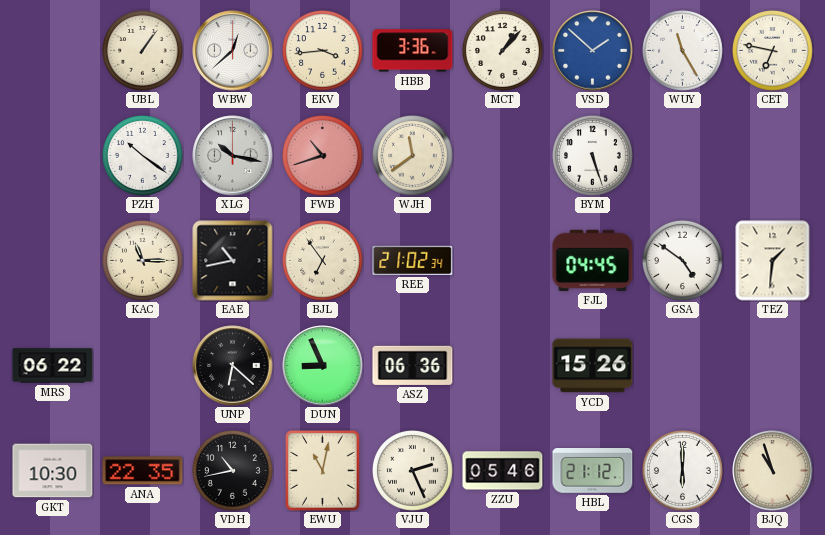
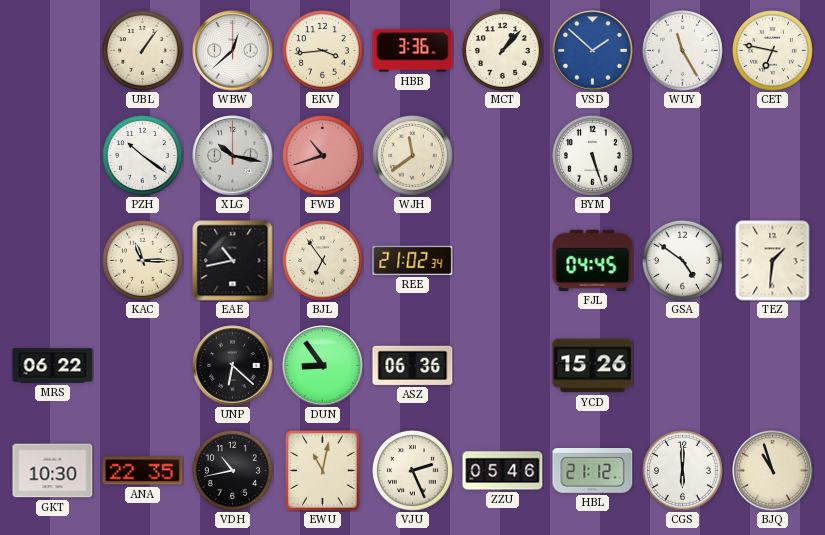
DUN: 8:56 -> 8:54 (323, 366)
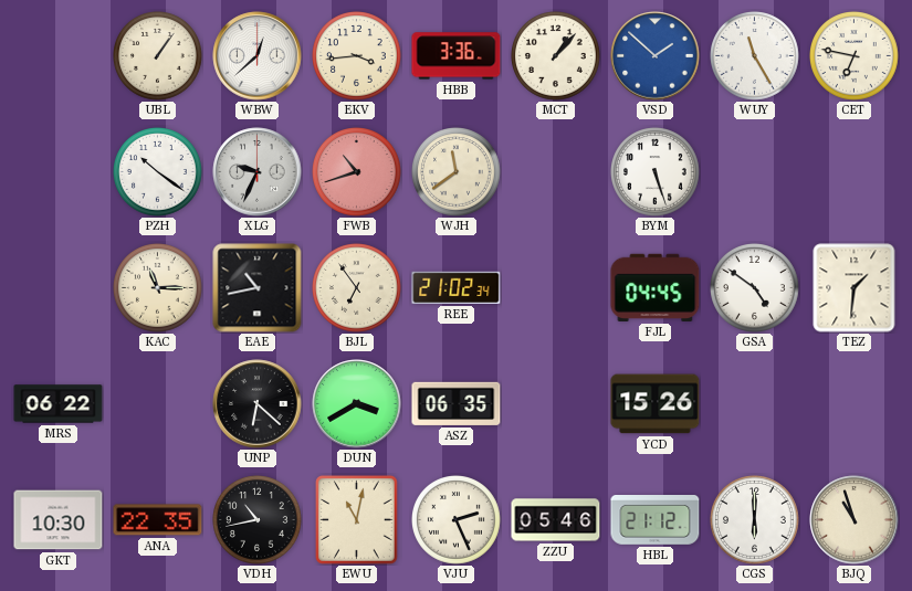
XLG: 10:17 -> 9:34 (258, 172)
DUN: 8:54 -> 3:40 (357, 404)
ASZ: 06:36 -> 06:35 (457, 403)
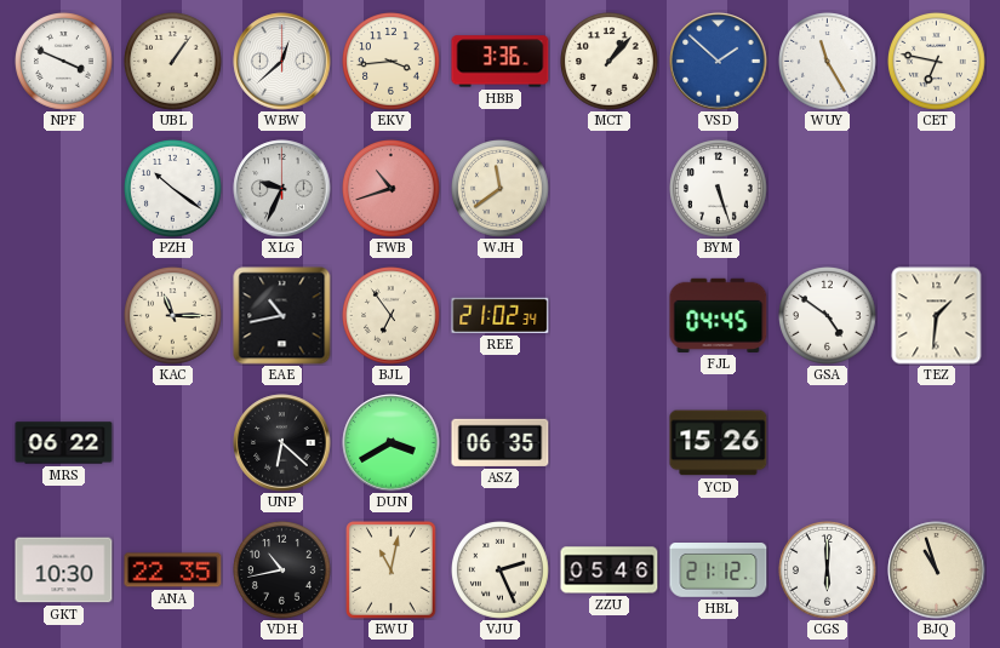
NPF: none -> 3:49 (64, 62)
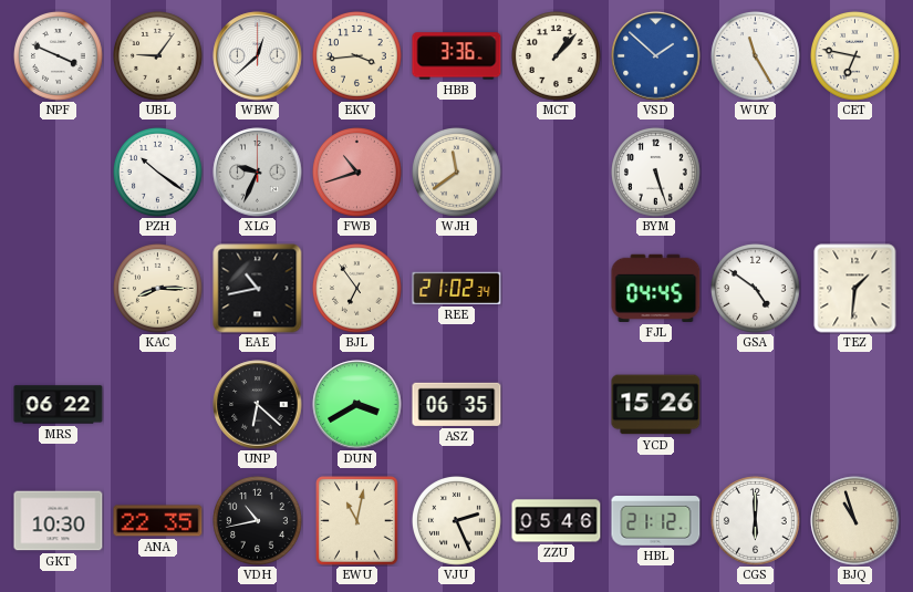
UBL: 1:06 -> 9:06 (158, 56)
KAC: 11:15 -> 8:15 (158, 289)
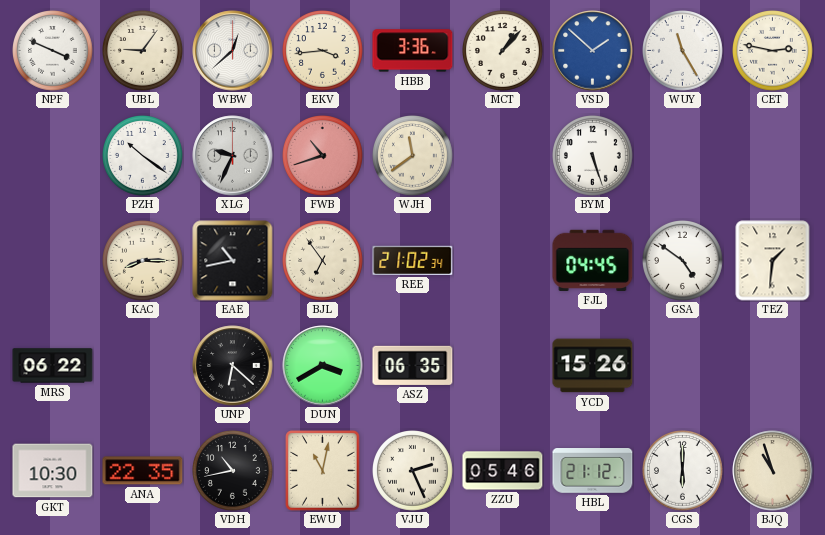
CET: 6:47 -> 2:47 (773, 51)
